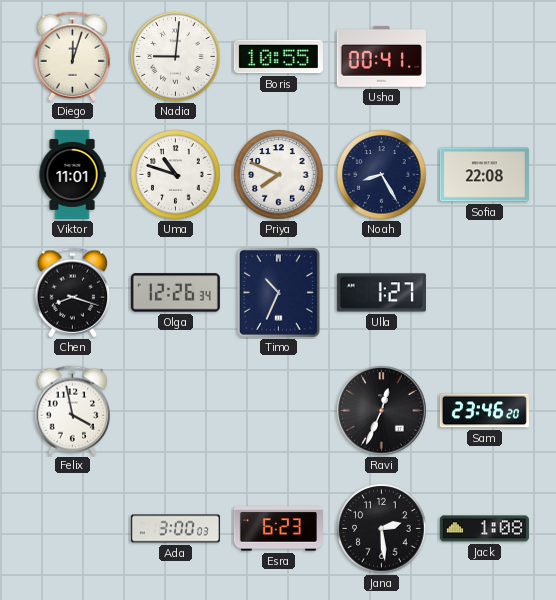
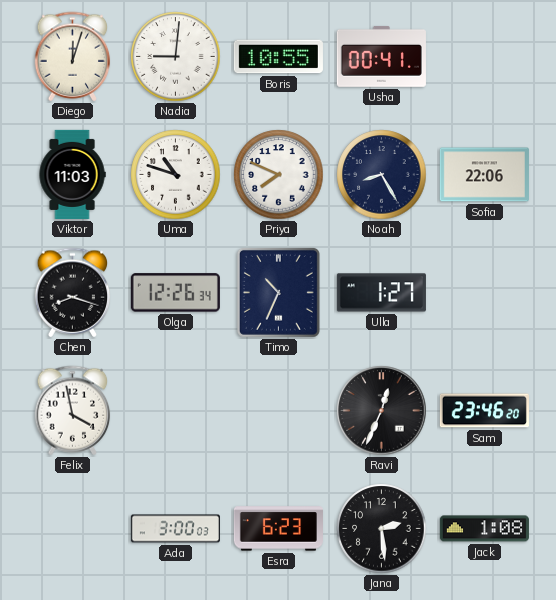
Viktor: 11:01 -> 11:03 (72, 174)
Sofia: 22:08 -> 22:06 (484, 175)
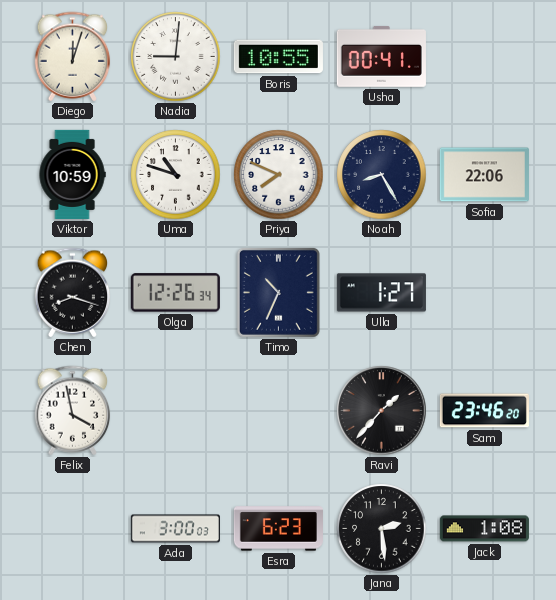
Viktor: 11:03 -> 10:59 (72, 174)
Ravi: 12:34 -> 1:37 (382, 411)
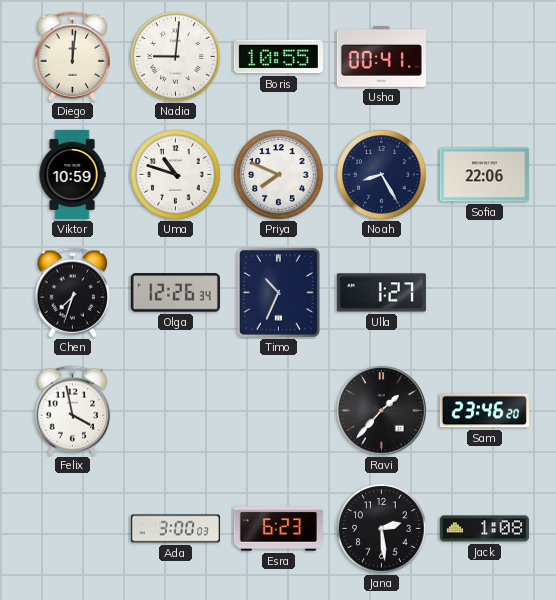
Diego: 12:03 -> 12:01 (73, 57)
Chen: 8:18 -> 7:33 (73, 293)
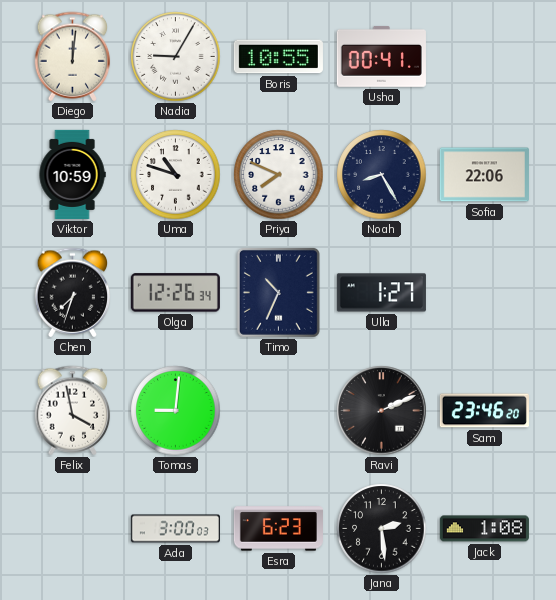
Nadia: 9:01 -> 9:05 (176, 57)
Tomas: none -> 9:01 (176, 411)
Ravi: 1:37 -> 2:11 (382, 411)
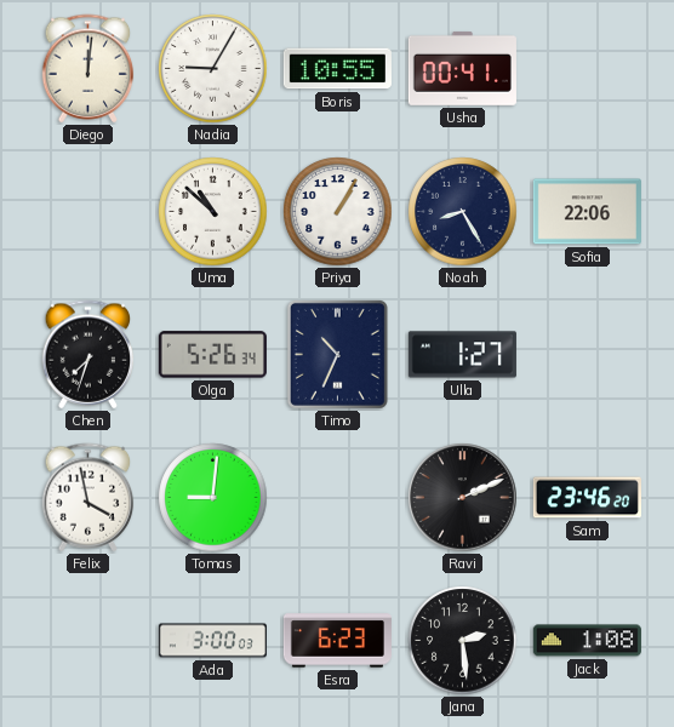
Viktor: 10:59 -> none (72, 174)
Uma: 10:48 -> 10:52 (213, 212)
Priya: 7:49 -> 1:05 (338, 212)
Olga: 12:26 -> 5:26 (212, 355)
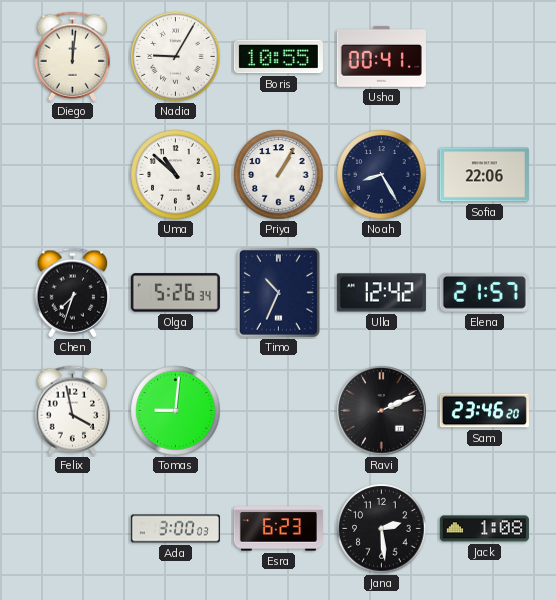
Ulla: 1:27 -> 12:42 (381, 293)
Elena: none -> 21:57 (484, 292)
